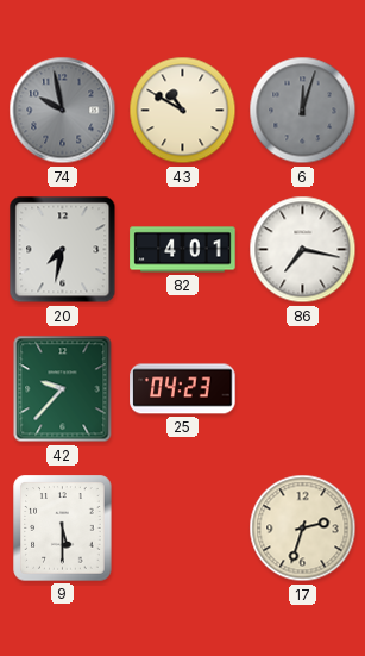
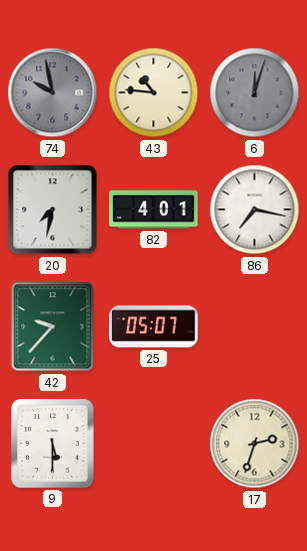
43: 10:50 -> 10:46 (154, 93)
25: 04:23 -> 05:07 (154, 327)
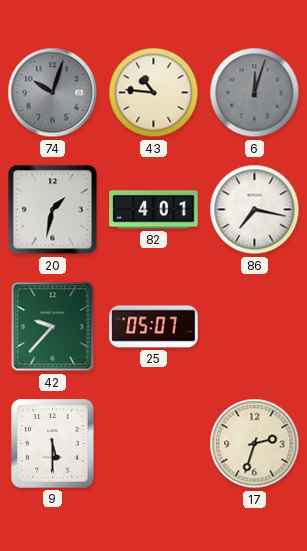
74: 9:58 -> 10:03 (53, 93)
20: 7:32 -> 1:32 (53, 210)
